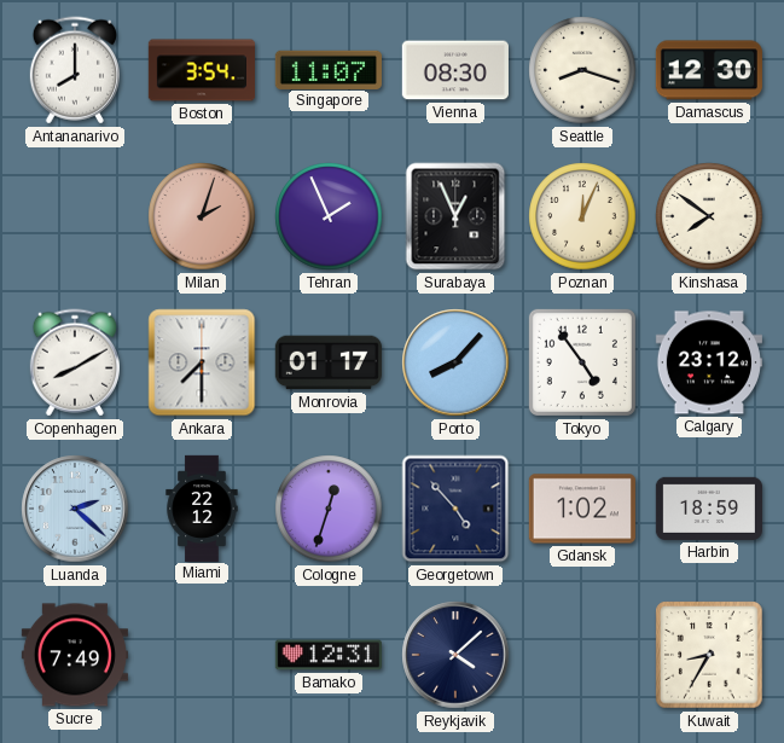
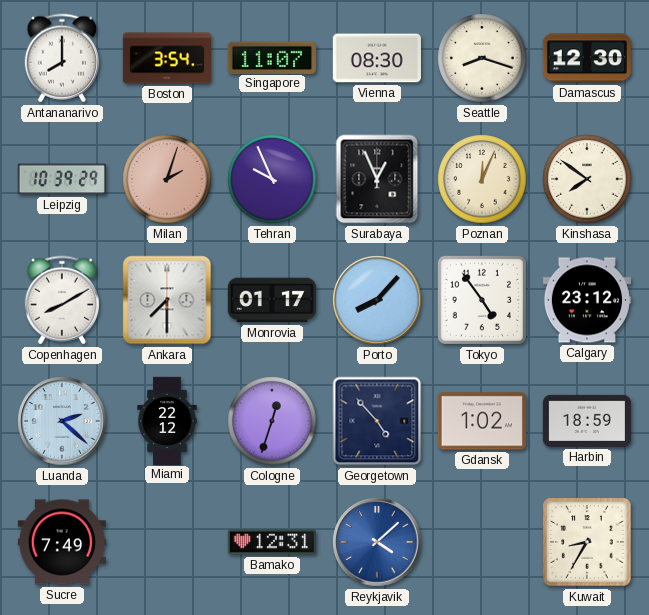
Leipzig: none -> 10:39 (62, 179)
Tehran: 1:56 -> 9:56 (272, 179)
Reykjavik dial: navy -> blue (377, 542)
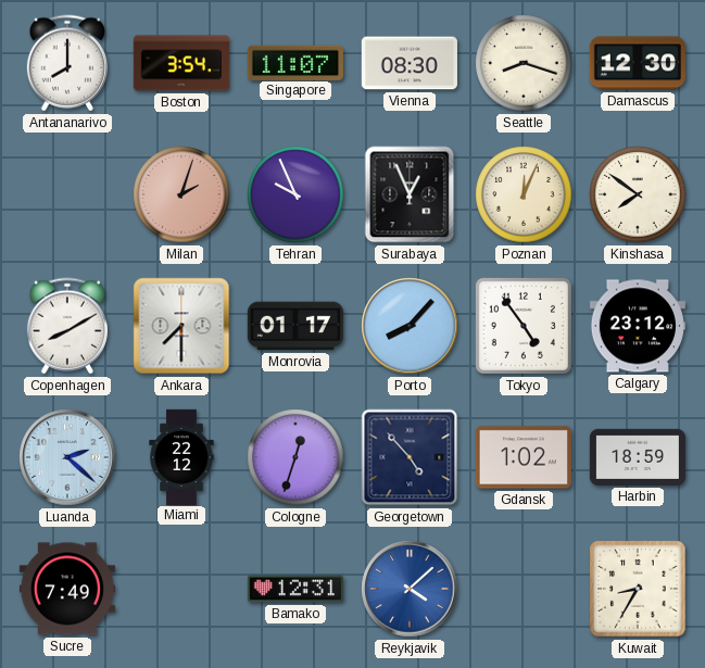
Leipzig: 10:39 -> none (62, 179)
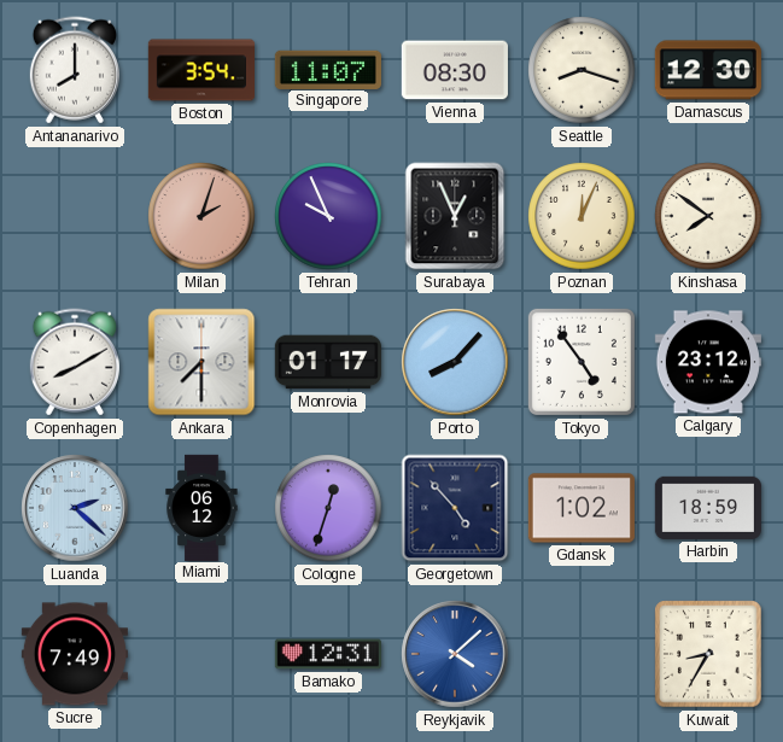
Miami: 22:12 -> 06:12 (201, 507)
